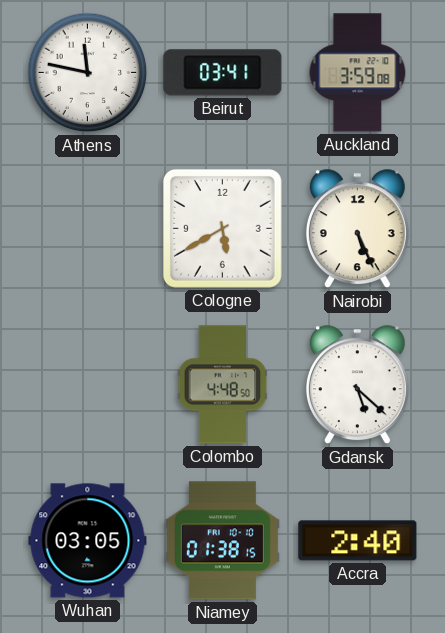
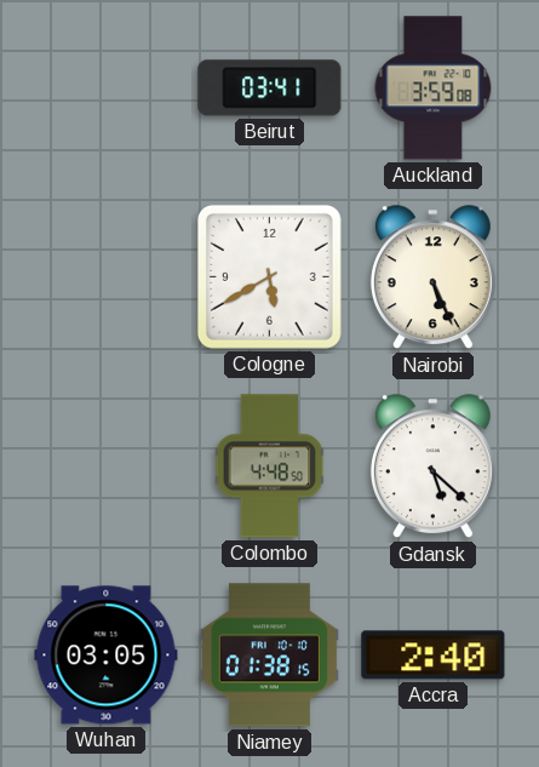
Athens: 11:47 -> none (88, 73)
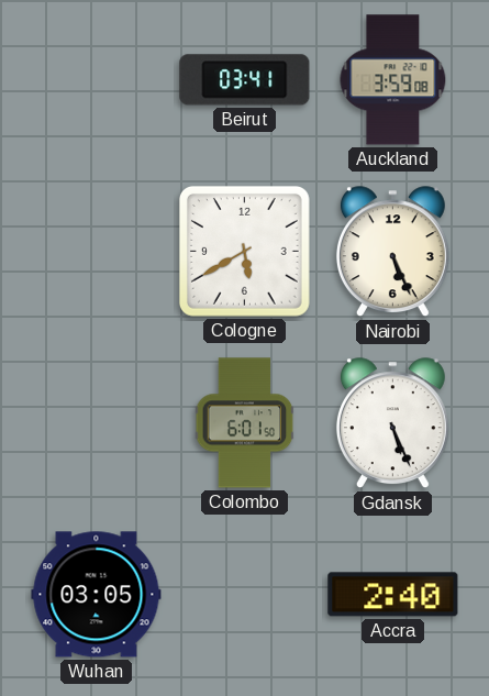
Colombo: 4:48 -> 6:01 (245, 423)
Gdansk: 5:22 -> 5:26 (392, 423)
Niamey: 01:38 -> none (269, 656)
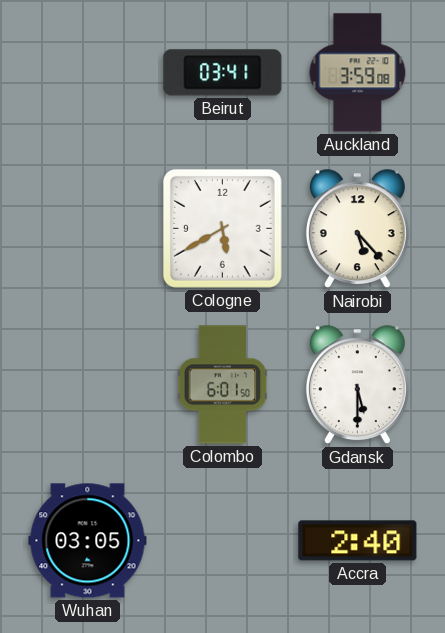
Nairobi: 5:26 -> 5:23 (357, 229)
Gdansk: 5:26 -> 5:30 (357, 385)
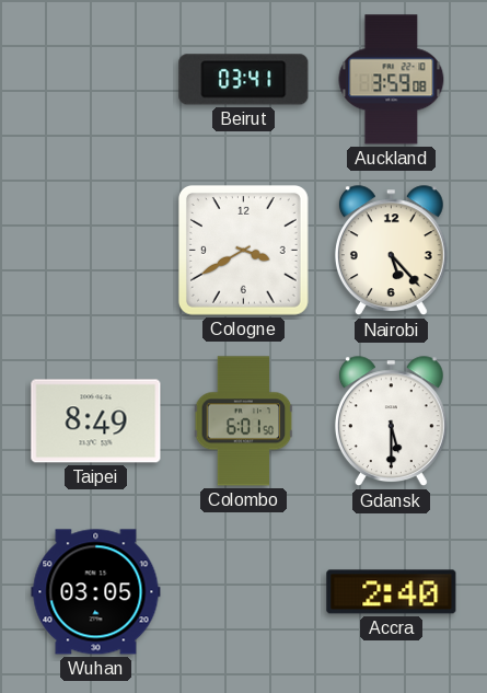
Cologne: 5:40 -> 3:40 (243, 250)
Taipei: none -> 8:49 (96, 421)
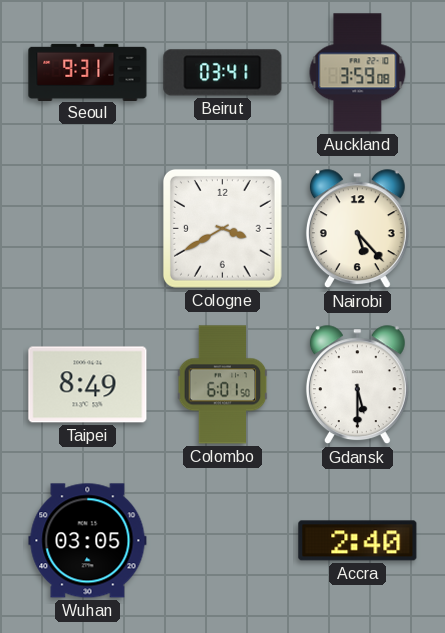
Seoul: none -> 9:31 (88, 72)
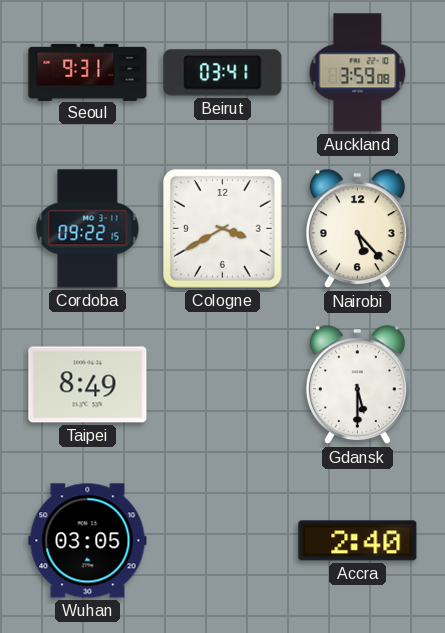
Cordoba: none -> 09:22 (88, 229)
Colombo: 6:01 -> none (223, 385)
